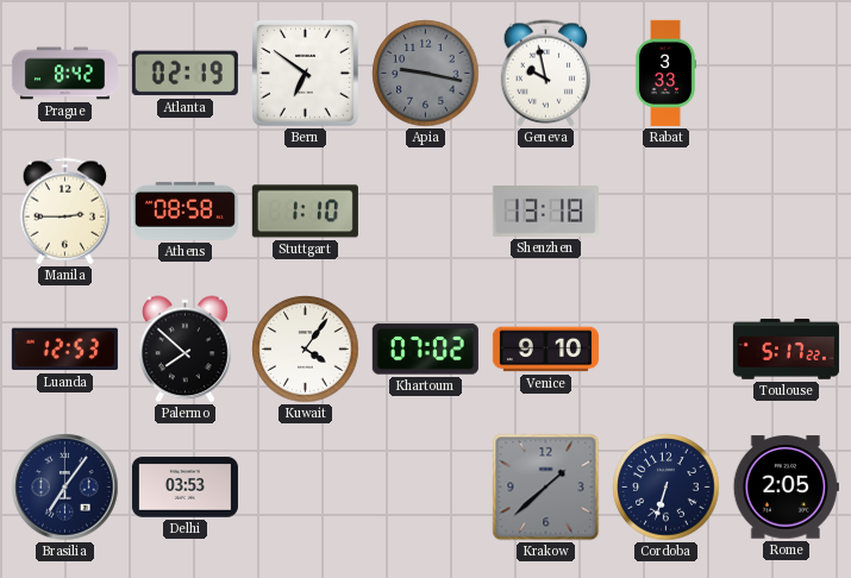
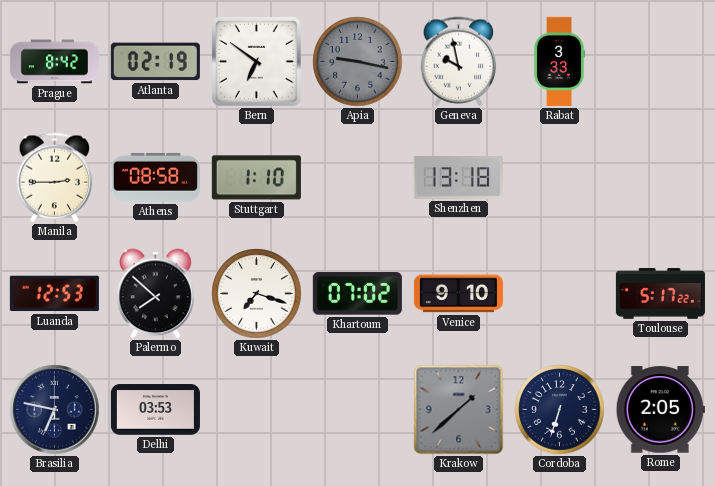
Kuwait: 4:06 -> 7:18 (257, 294)
Brasilia: 7:06 -> 6:47 (55, 410)
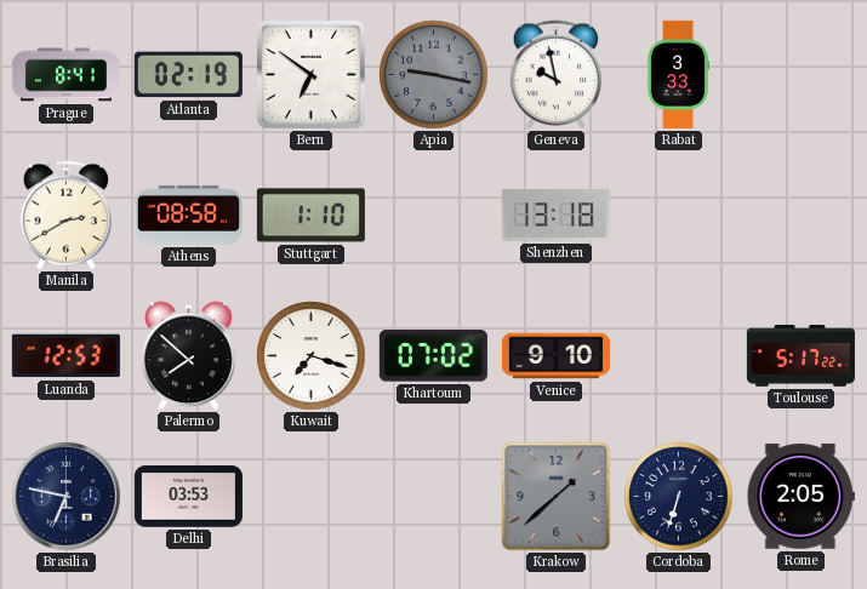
Prague: 8:42 -> 8:41 (65, 75)
Manila: 2:45 -> 2:40 (67, 216)
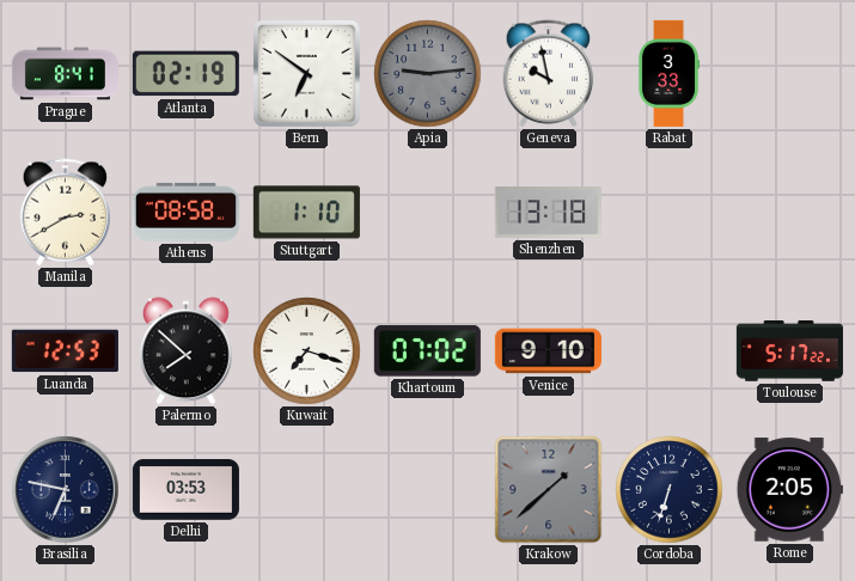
Apia: 9:17 -> 9:14 (428, 74)
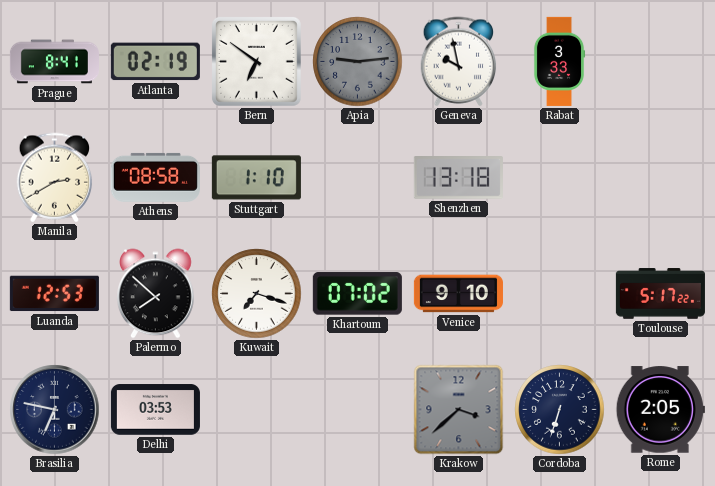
Krakow: 1:38 -> 3:38 (459, 410)
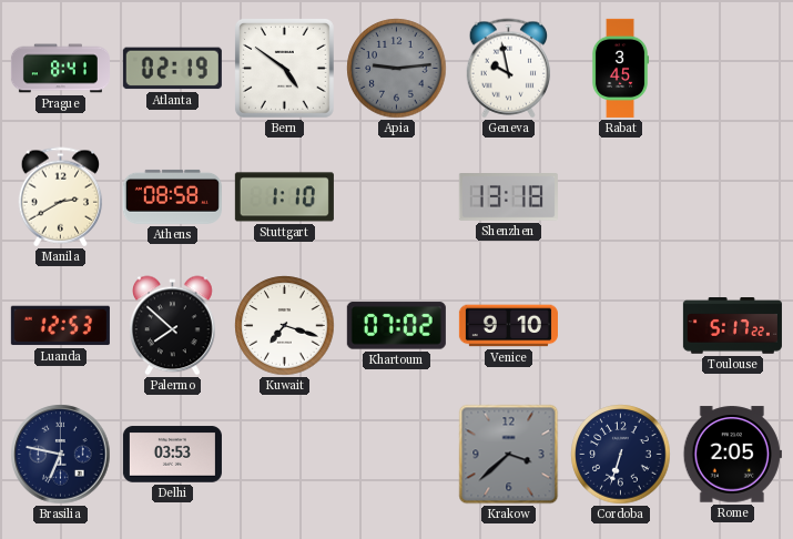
Bern: 6:51 -> 4:51 (284, 68)
Rabat: 3:33 -> 3:45 (620, 68)
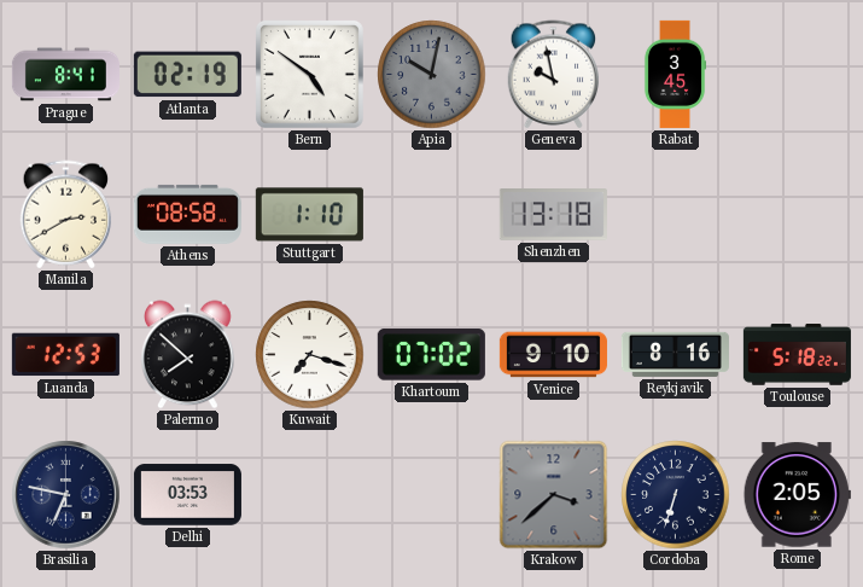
Apia: 9:14 -> 10:02 (432, 75)
Reykjavik: none -> 8:16 (675, 354)
Toulouse: 5:17 -> 5:18 (797, 355)
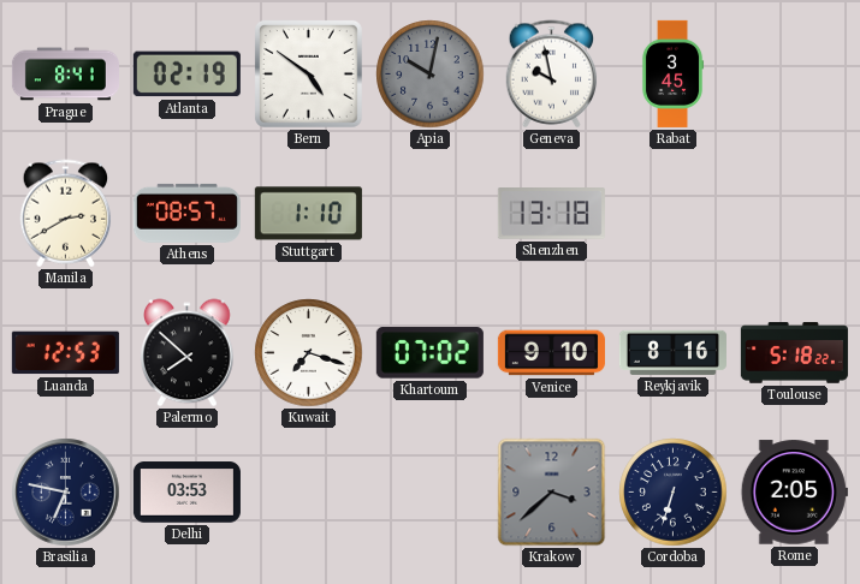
Athens: 08:58 -> 08:57 (186, 213)
